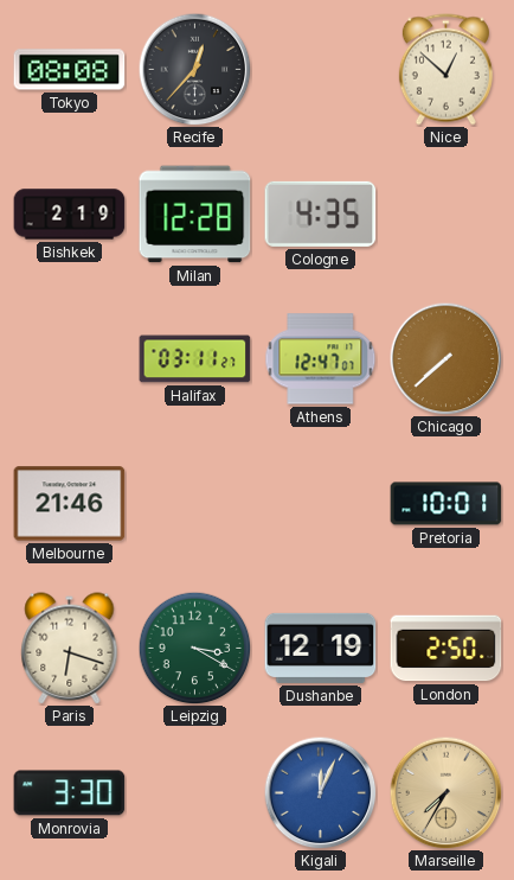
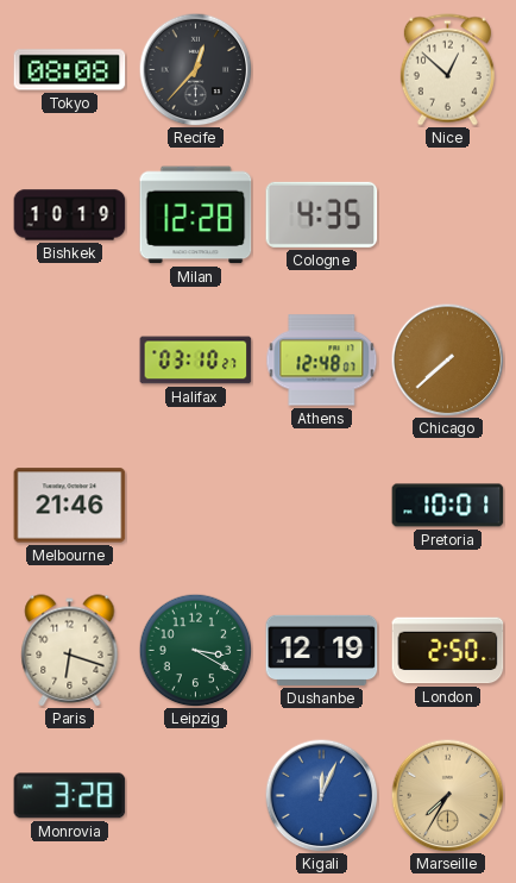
Bishkek: 2:19 -> 10:19 (70, 215)
Halifax: 03:11 -> 03:10 (196, 361)
Athens: 12:47 -> 12:48 (322, 361)
Monrovia: 3:30 -> 3:28 (70, 796)
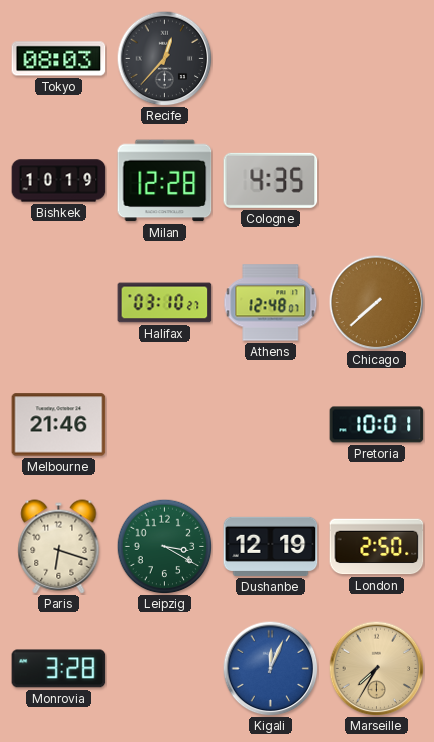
Tokyo: 08:08 -> 08:03 (59, 59)
Nice: 12:52 -> none (447, 70)
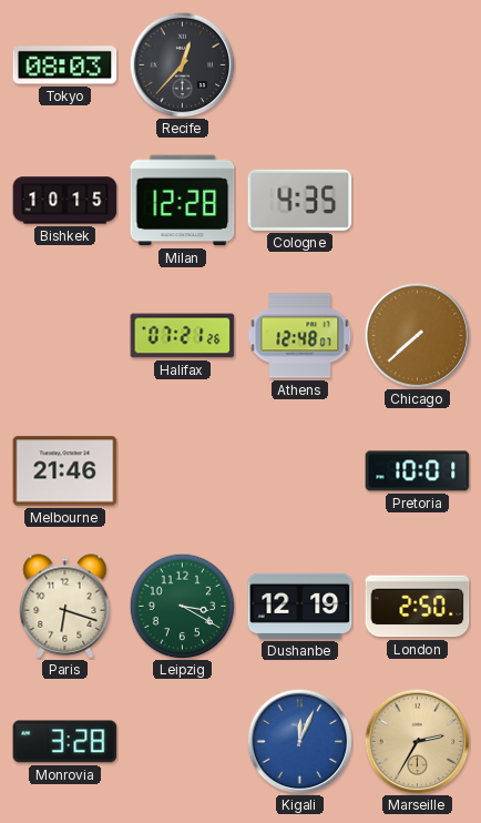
Bishkek: 10:19 -> 10:15 (65, 201)
Halifax: 03:10 -> 07:21 (183, 336)
Marseille: 7:35 -> 2:35 (417, 741)
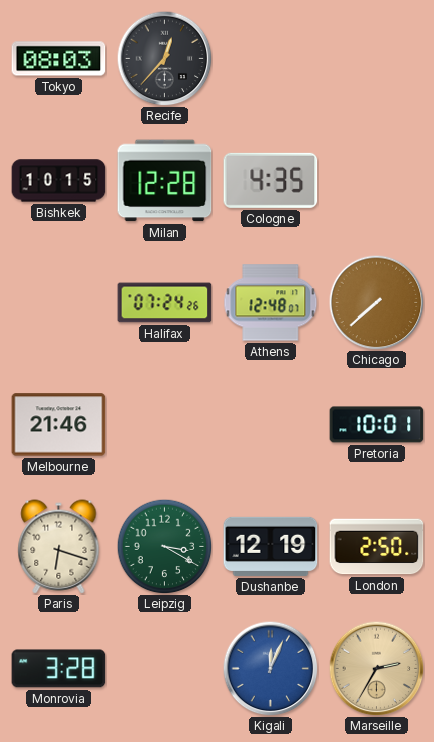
Halifax: 07:21 -> 07:24 (165, 303)
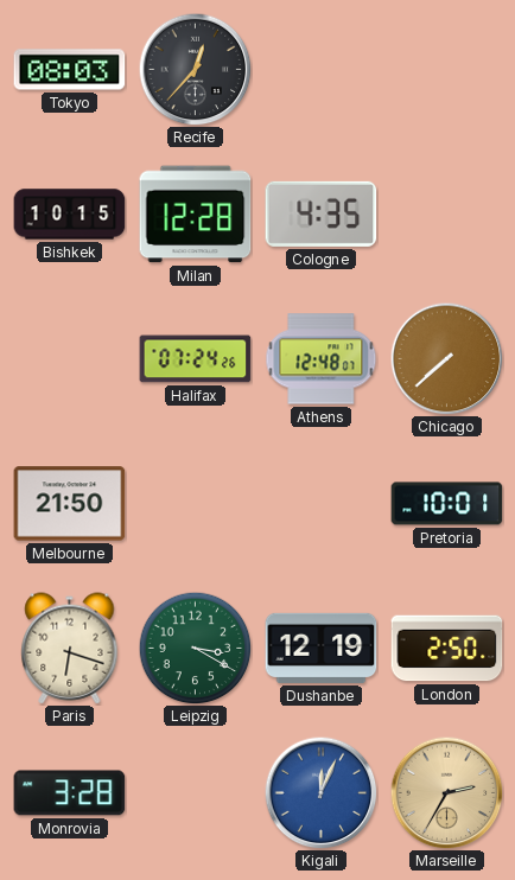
Melbourne: 21:46 -> 21:50 (70, 504)
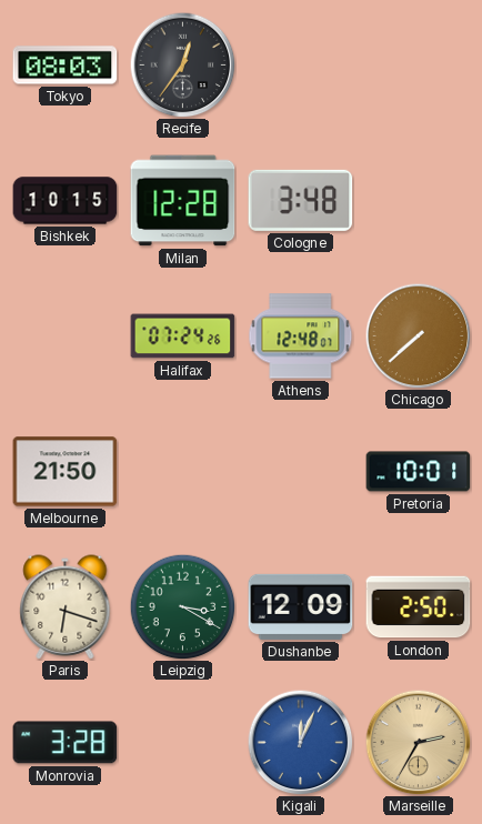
Recife: 12:37 -> 12:36 (182, 64)
Cologne: 4:35 -> 3:48 (301, 200)
Dushanbe: 12:19 -> 12:09 (301, 606)
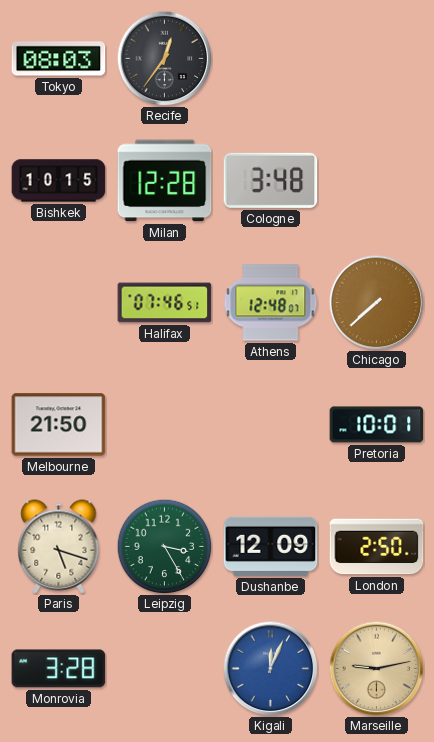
Halifax: 07:24 -> 07:46 (165, 303)
Paris: 6:18 -> 5:18 (59, 547)
Leipzig: 3:20 -> 3:25 (164, 546)
Marseille: 2:35 -> 9:13 (376, 668)
